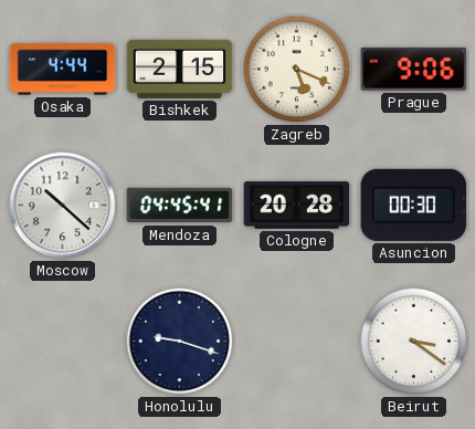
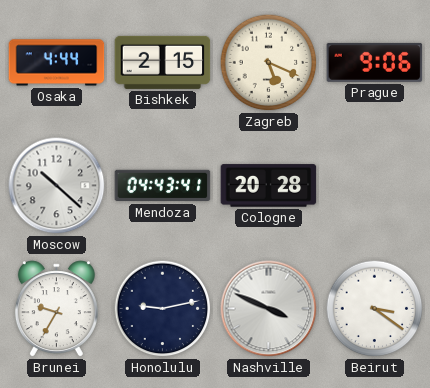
Mendoza: 04:45 -> 04:43 (163, 186)
Asuncion: 00:30 -> none (414, 205)
Brunei: none -> 9:35 (56, 309)
Honolulu: 9:18 -> 9:13 (163, 309)
Nashville: none -> 3:49 (269, 309)
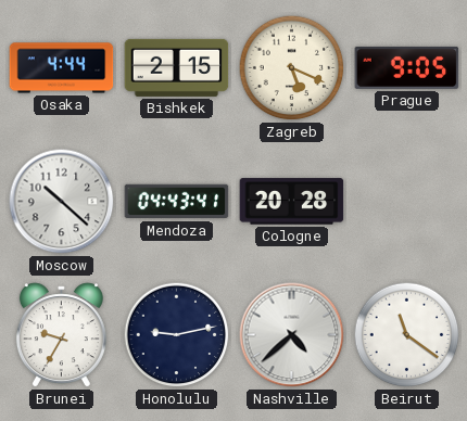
Prague: 9:06 -> 9:05 (407, 67)
Nashville: 3:49 -> 4:38 (292, 335)
Beirut: 3:21 -> 11:21 (407, 335)
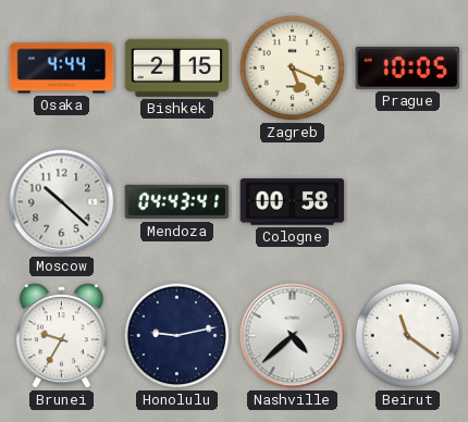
Prague: 9:05 -> 10:05 (408, 67)
Cologne: 20:28 -> 00:58 (293, 202)
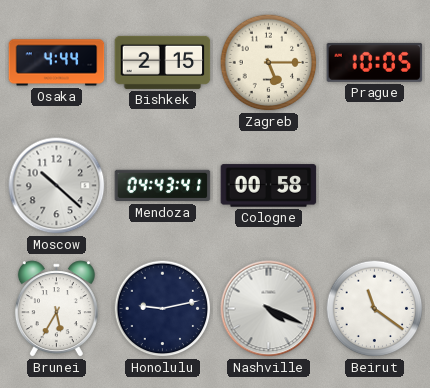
Zagreb: 5:19 -> 5:15 (269, 63)
Brunei: 9:35 -> 5:35 (56, 309)
Nashville: 4:38 -> 4:19 (269, 309)
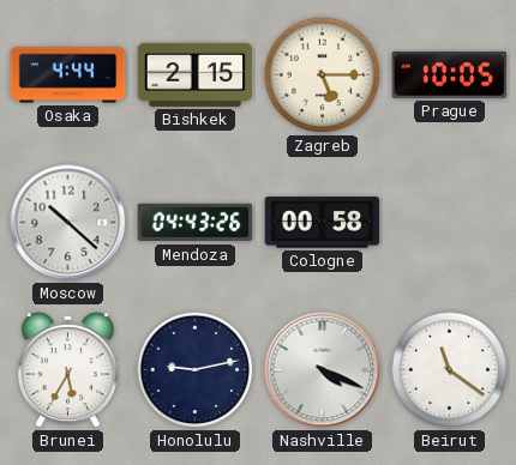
Mendoza: 04:43:41 -> 04:43:26 (196, 223)
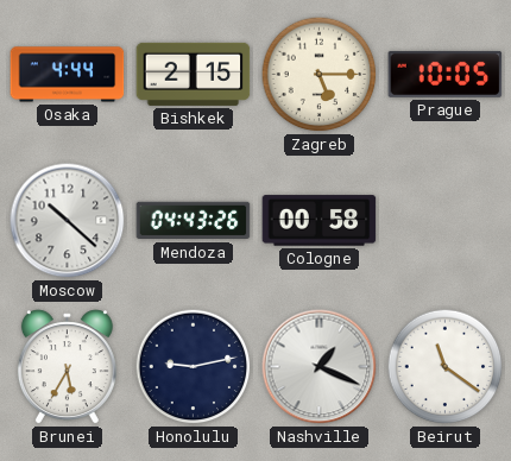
Nashville: 4:19 -> 1:19 (320, 367)
